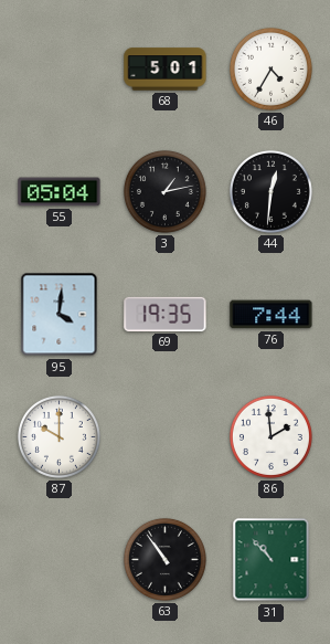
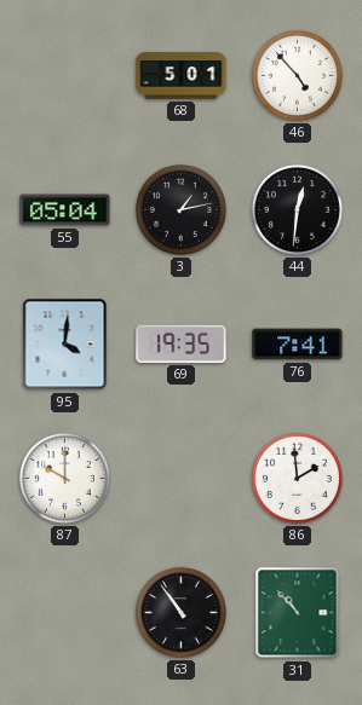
46: 4:35 -> 4:53 (297, 75)
76: 7:44 -> 7:41 (298, 345)
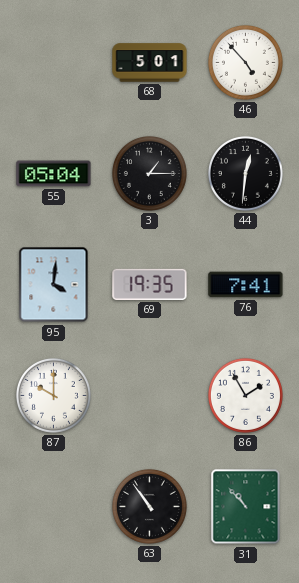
3: 1:13 -> 1:15 (149, 173)
86: 1:59 -> 1:55 (245, 395)
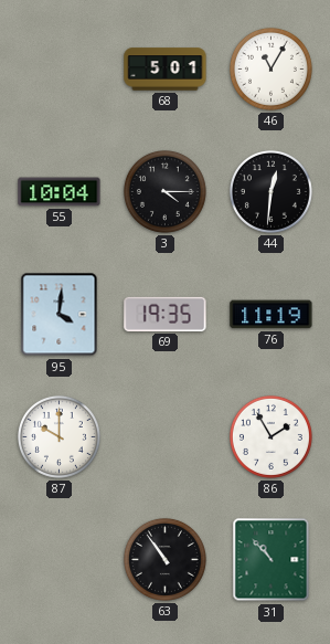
46: 4:53 -> 11:05 (270, 68)
55: 05:04 -> 10:04 (60, 192)
3: 1:15 -> 4:15 (164, 191)
76: 7:41 -> 11:19 (272, 315)
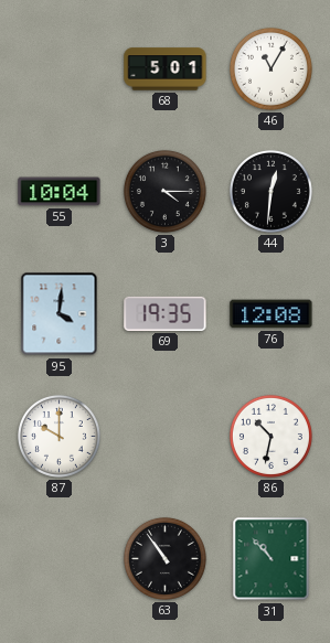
76: 11:19 -> 12:08 (272, 314)
86: 1:55 -> 10:32 (270, 436)
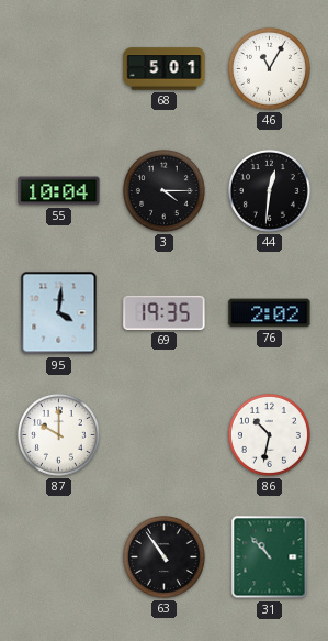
76: 12:08 -> 2:02 (270, 313)
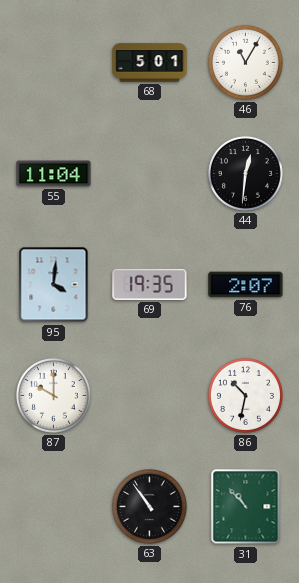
55: 10:04 -> 11:04 (54, 174)
3: 4:15 -> none (163, 190)
76: 2:02 -> 2:07 (246, 285)
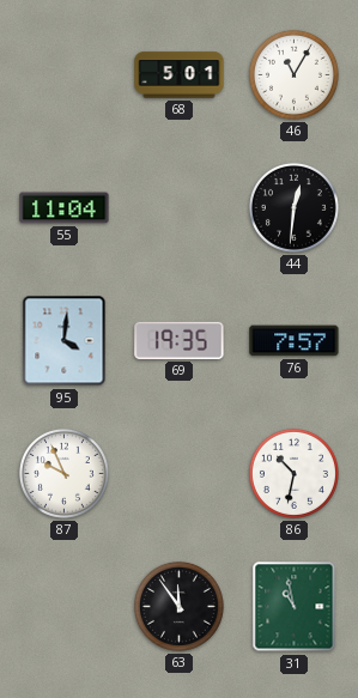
76: 2:07 -> 7:57 (295, 341)
87: 10:00 -> 9:56 (63, 473)
63: 10:54 -> 11:54 (178, 606)
31: 10:53 -> 10:58 (295, 607)
